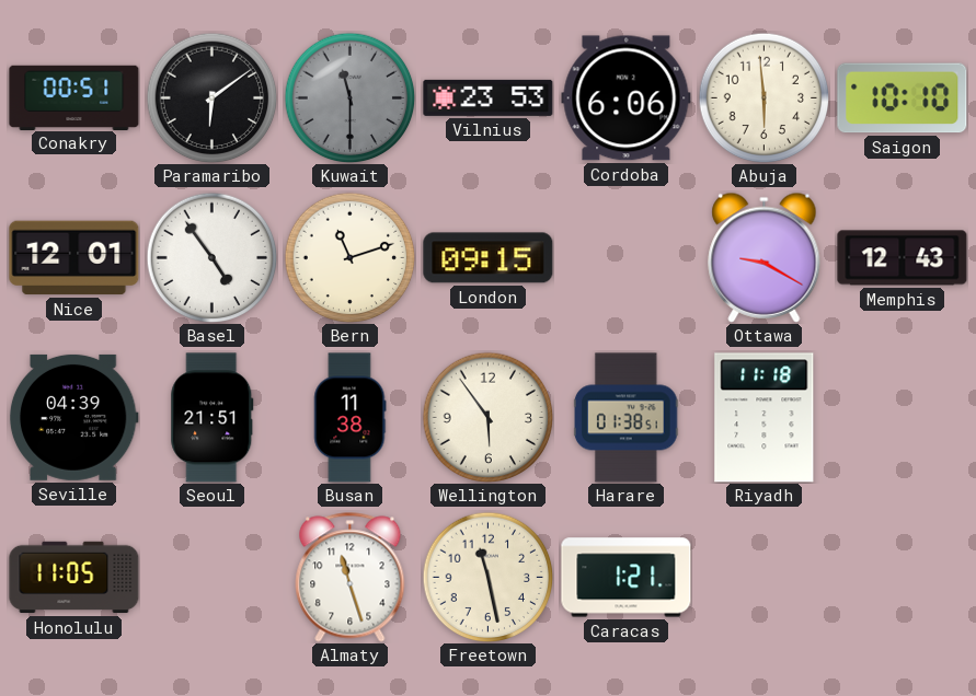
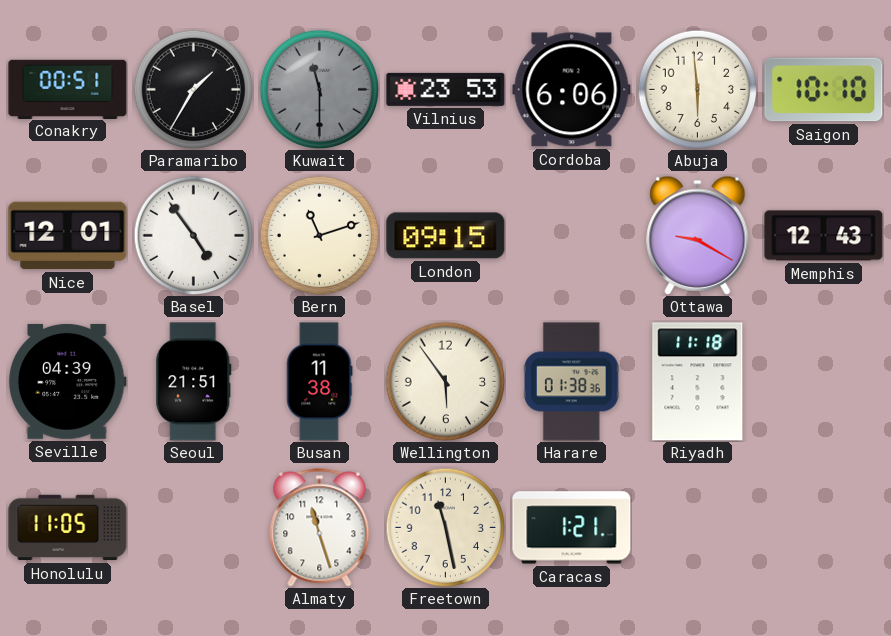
Paramaribo: 6:09 -> 1:35 (193, 89)
Harare: 01:38:51 -> 01:38:36 (572, 382)
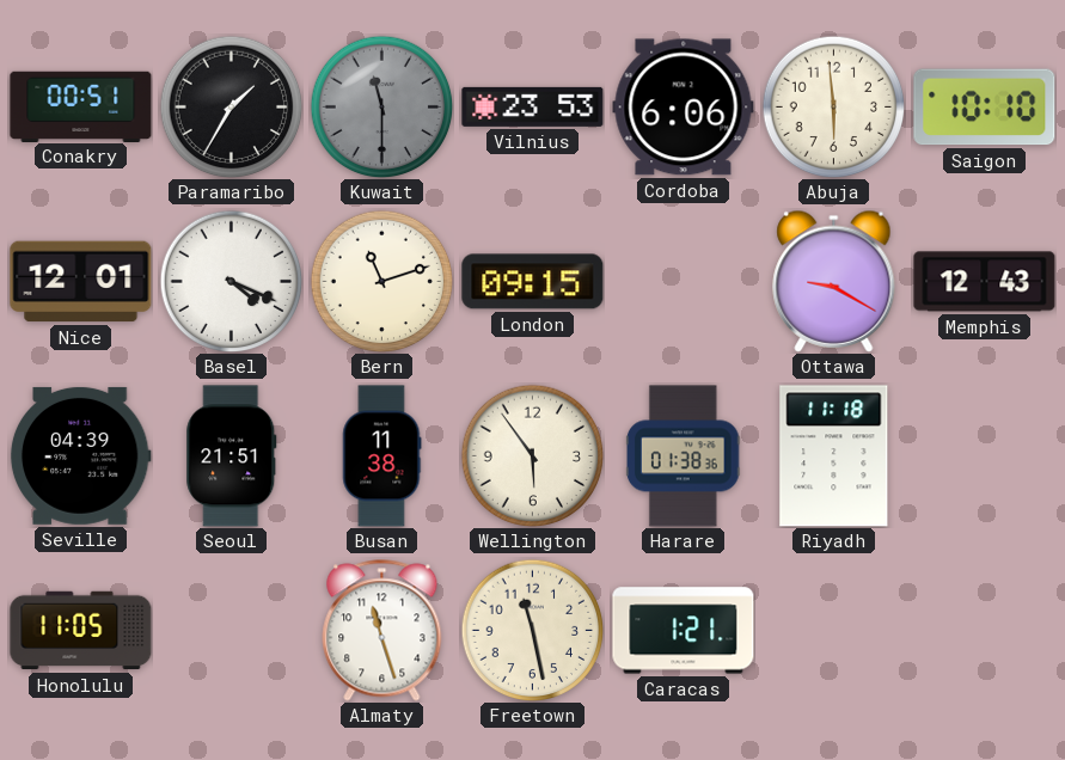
Basel: 4:54 -> 4:19 (231, 281)
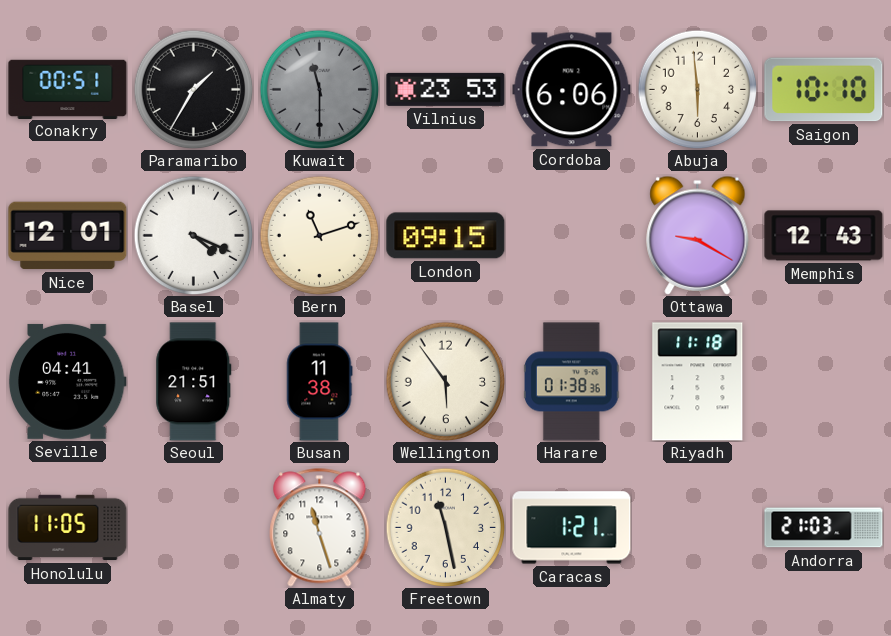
Seville: 04:39 -> 04:41 (67, 381)
Andorra: none -> 21:03 (824, 528)
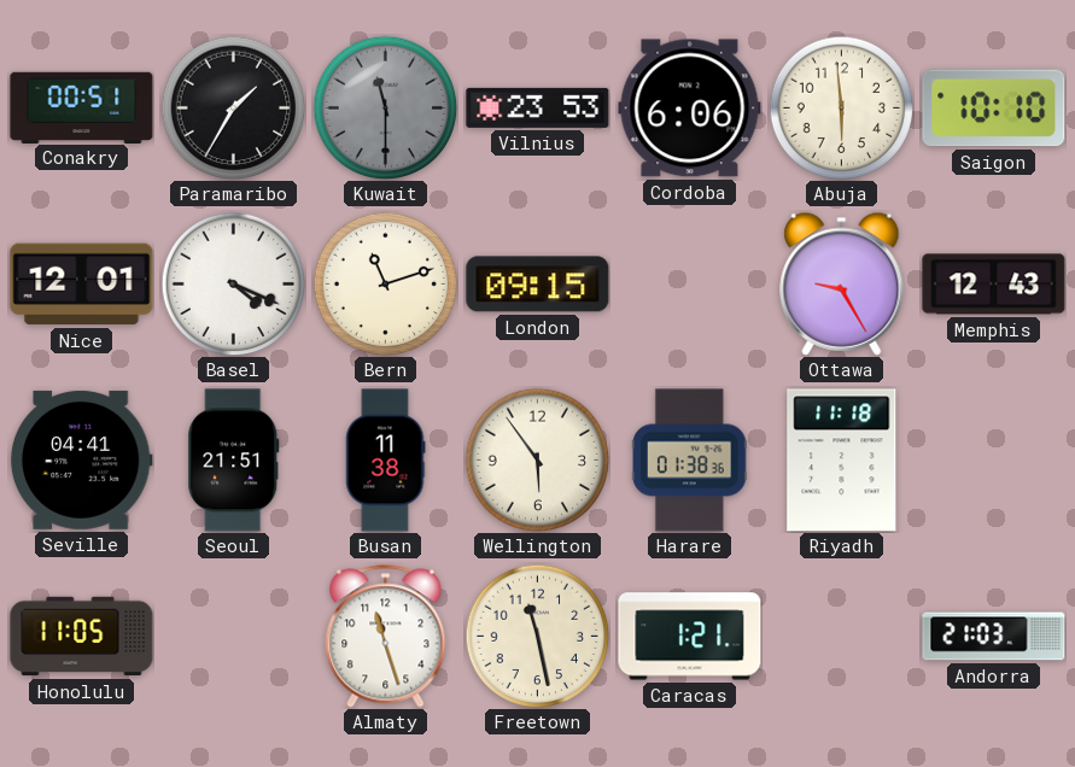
Ottawa: 9:20 -> 9:25 (842, 283)
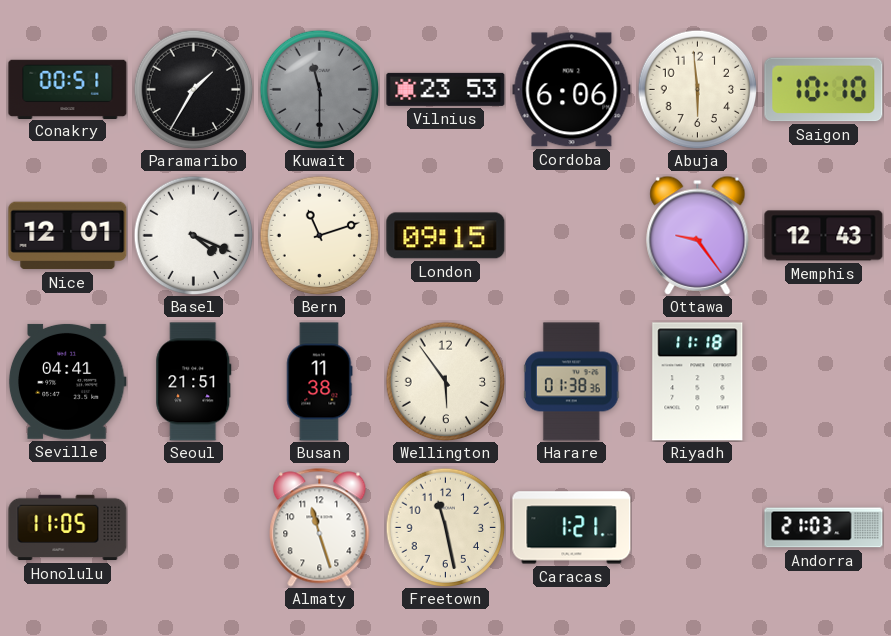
Ottawa: 9:25 -> 9:24 (698, 235)
